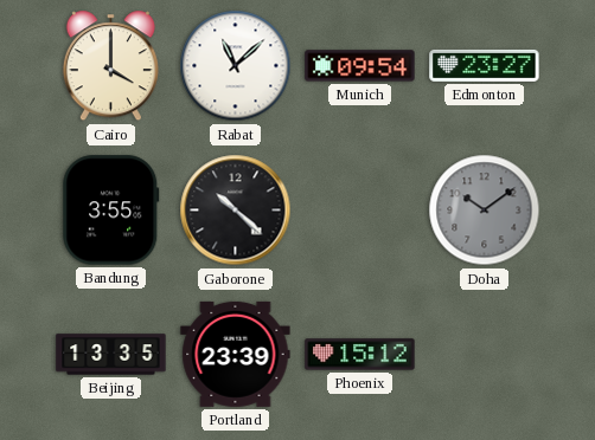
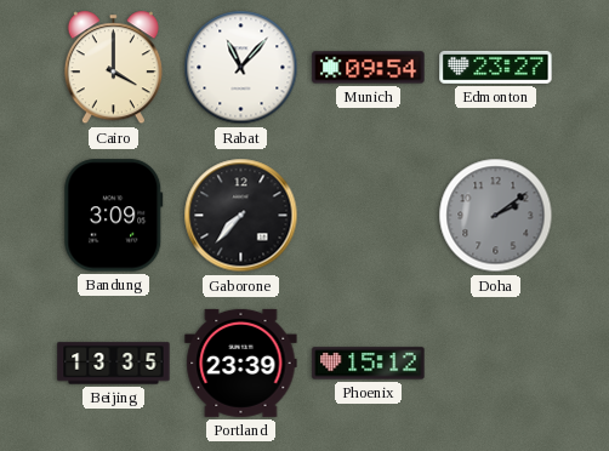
Rabat: 11:08 -> 11:07 (241, 68)
Bandung: 3:55 -> 3:09 (114, 216)
Gaborone: 10:22 -> 7:37 (241, 216)
Doha: 10:09 -> 2:09 (496, 216)
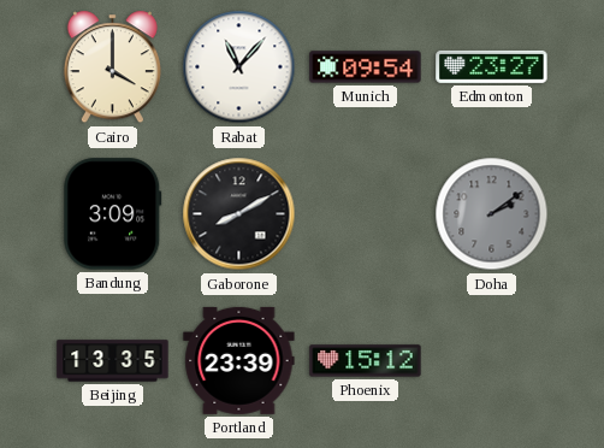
Gaborone: 7:37 -> 8:10 (239, 214)
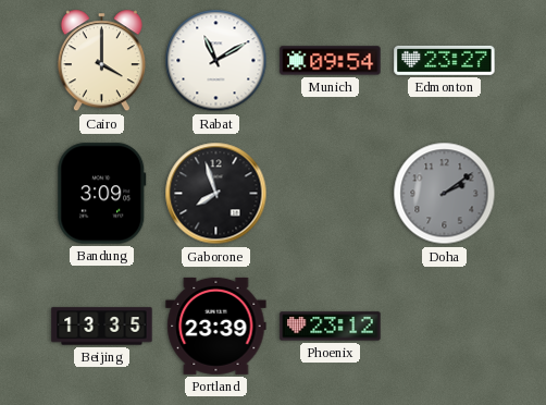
Rabat: 11:07 -> 11:10 (216, 61)
Gaborone: 8:10 -> 7:57 (216, 194)
Phoenix: 15:12 -> 23:12 (331, 327)
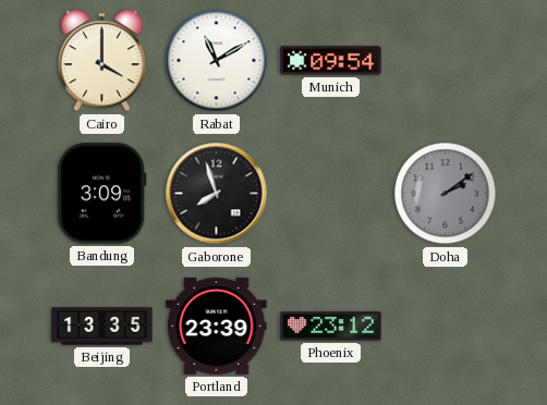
Edmonton: 23:27 -> none (445, 60)
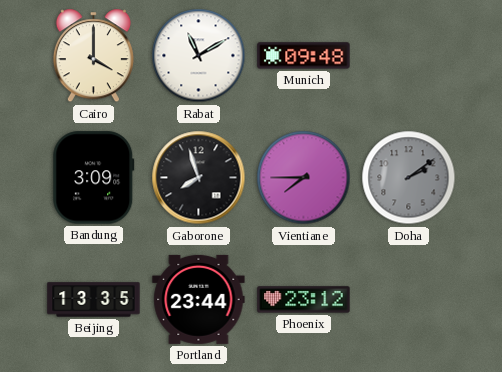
Munich: 09:54 -> 09:48 (304, 56)
Vientiane: none -> 7:45 (304, 178)
Portland: 23:39 -> 23:44 (199, 299)
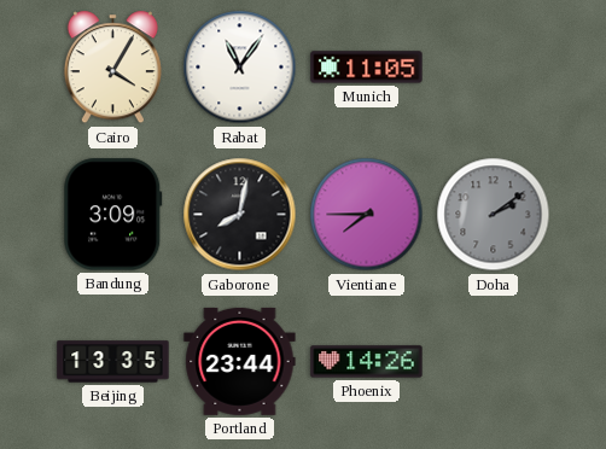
Cairo: 4:00 -> 4:05 (112, 68)
Rabat: 11:10 -> 11:06 (240, 68)
Munich: 09:48 -> 11:05 (367, 68)
Gaborone: 7:57 -> 8:02 (240, 215)
Phoenix: 23:12 -> 14:26 (367, 362)
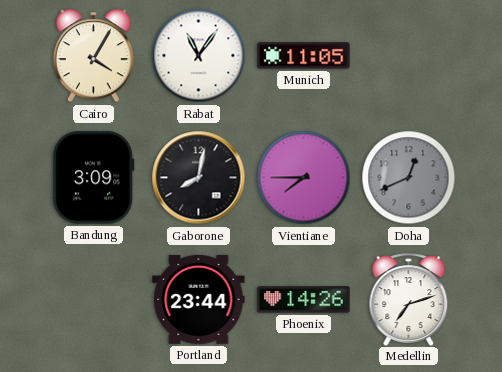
Doha: 2:09 -> 12:41 (409, 178)
Beijing: 13:35 -> none (113, 362)
Medellin: none -> 7:12 (409, 299)
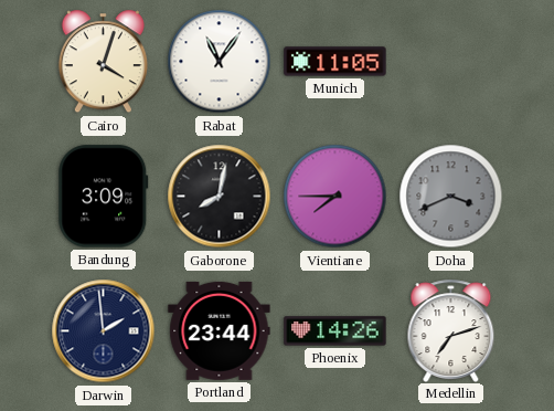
Cairo: 4:05 -> 4:03 (103, 62)
Doha: 12:41 -> 3:41 (451, 197)
Darwin: none -> 1:59 (104, 331)
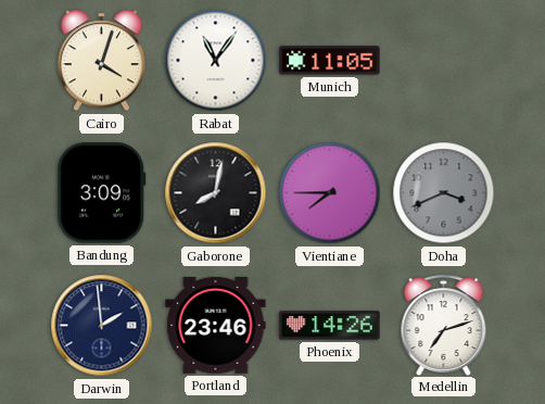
Portland: 23:44 -> 23:46 (216, 325)
